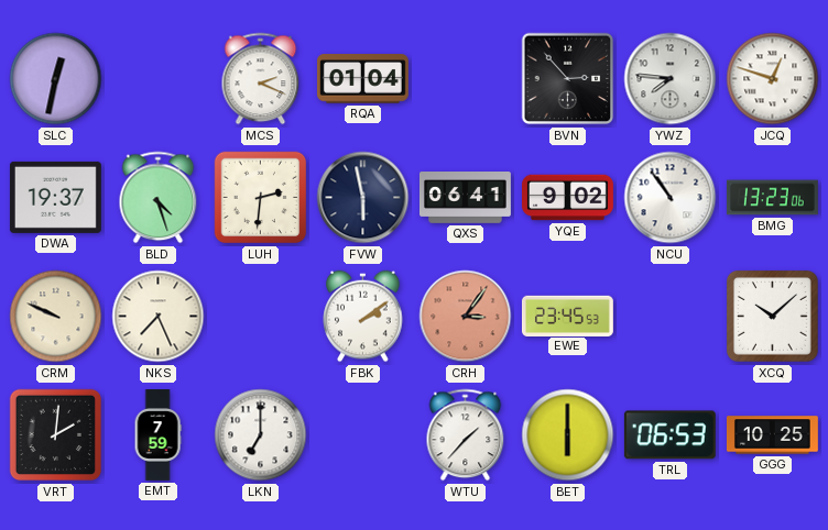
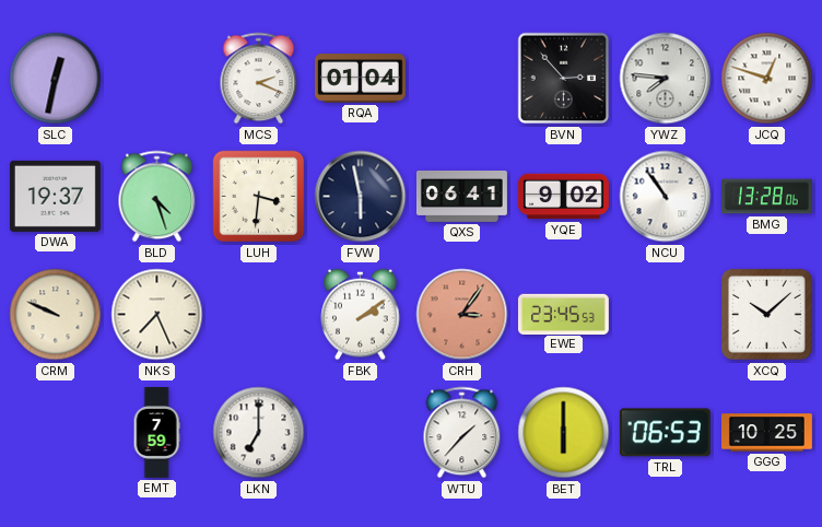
LUH: 2:31 -> 3:31 (259, 197)
BMG: 13:23 -> 13:28 (766, 197)
VRT: 2:01 -> none (56, 435)
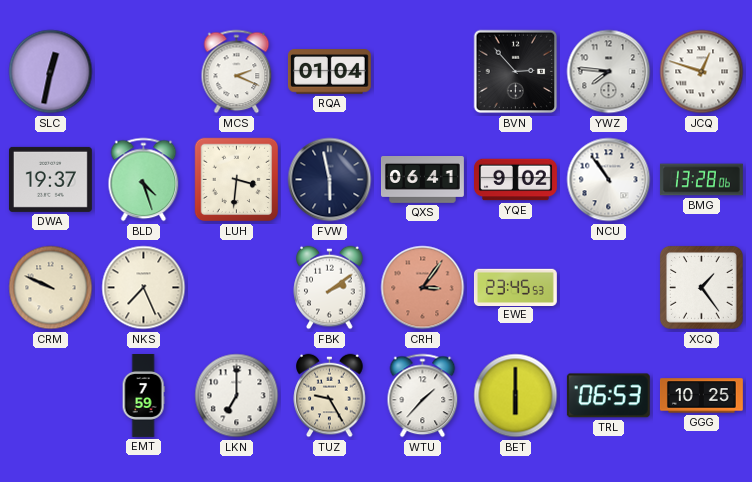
XCQ: 10:08 -> 1:24 (701, 287)
TUZ: none -> 9:25 (330, 396)
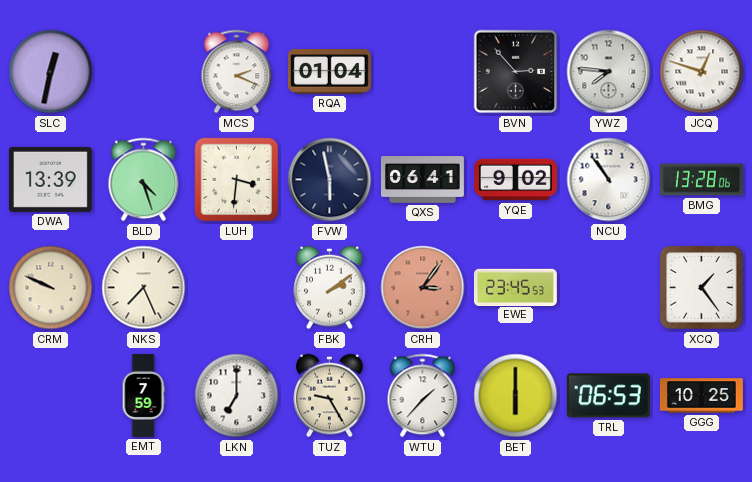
DWA: 19:37 -> 13:39 (50, 179)
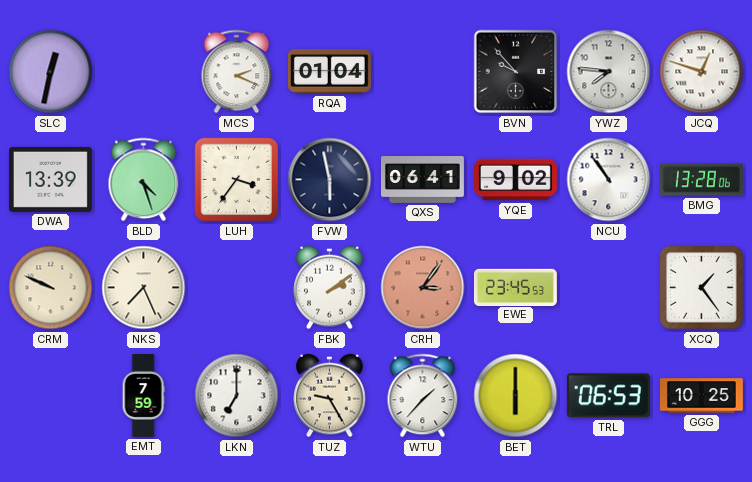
BVN: 2:53 -> 9:53 (516, 72)
LUH: 3:31 -> 3:36 (237, 180)
